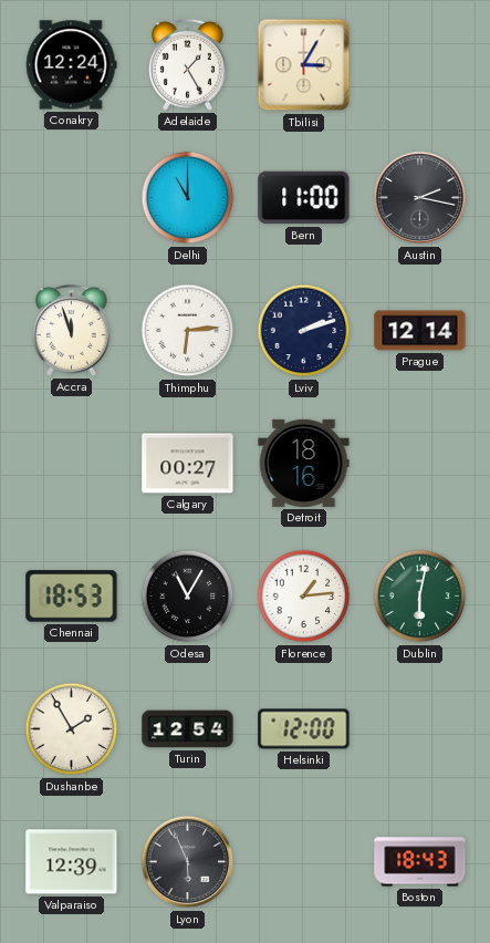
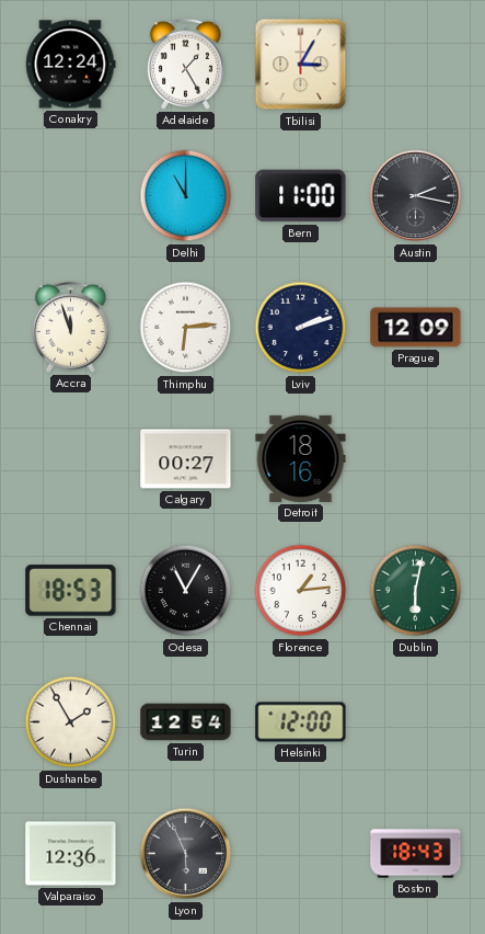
Prague: 12:14 -> 12:09 (416, 328)
Valparaiso: 12:39 -> 12:36 (71, 854)
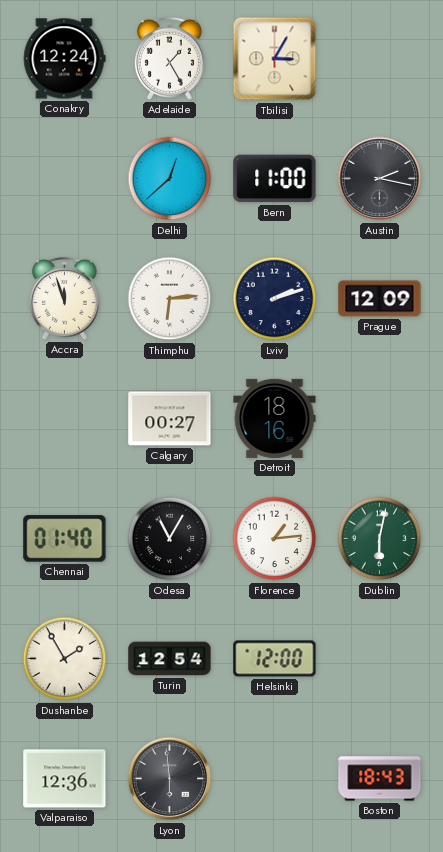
Delhi: 11:00 -> 12:38 (170, 179)
Chennai: 18:53 -> 01:40 (65, 539)
Lyon: 5:56 -> 5:59 (170, 779)
